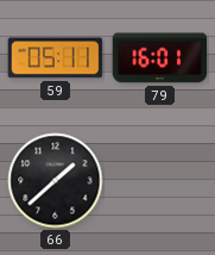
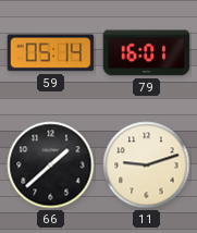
59: 05:11 -> 05:14 (51, 53)
11: none -> 9:12 (147, 165)
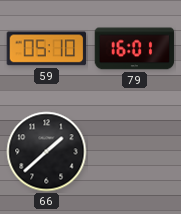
59: 05:14 -> 05:10 (47, 49)
11: 9:12 -> none (147, 165)
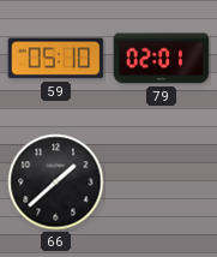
79: 16:01 -> 02:01 (162, 59)
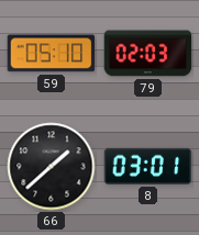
79: 02:01 -> 02:03 (148, 54)
8: none -> 03:01 (148, 166)
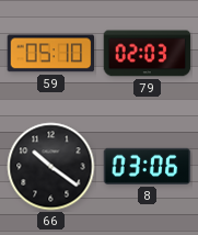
66: 1:38 -> 10:21 (51, 167)
8: 03:01 -> 03:06 (148, 166)
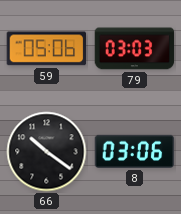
59: 05:10 -> 05:06 (47, 49)
79: 02:03 -> 03:03 (135, 49)
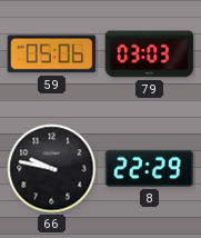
66: 10:21 -> 9:47 (52, 169)
8: 03:06 -> 22:29 (150, 168)
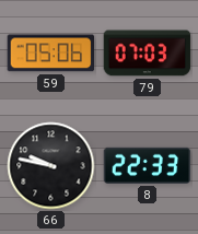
79: 03:03 -> 07:03 (148, 54)
8: 22:29 -> 22:33 (148, 165)
